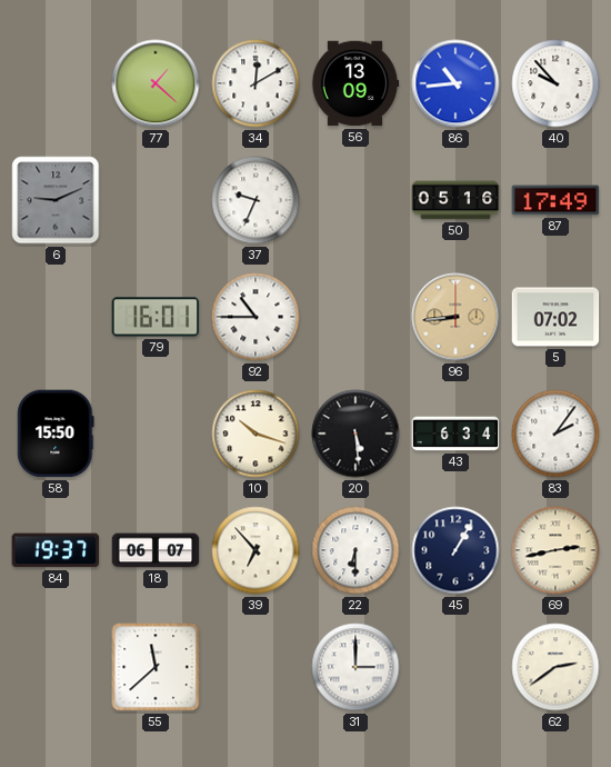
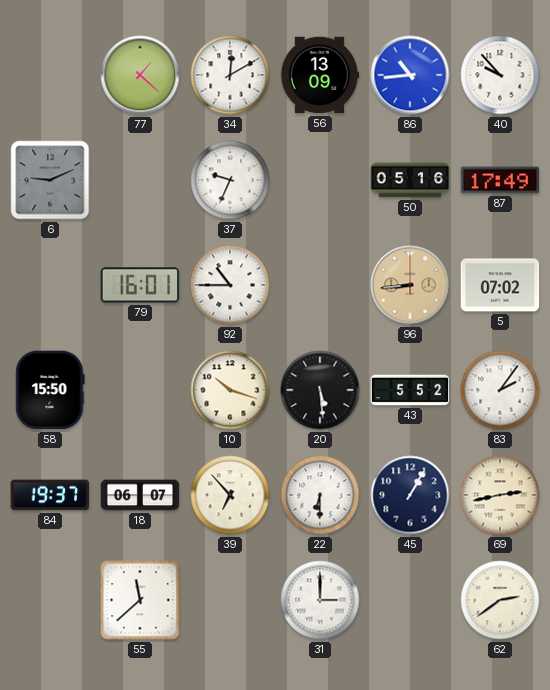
43: 6:34 -> 5:52 (410, 390)
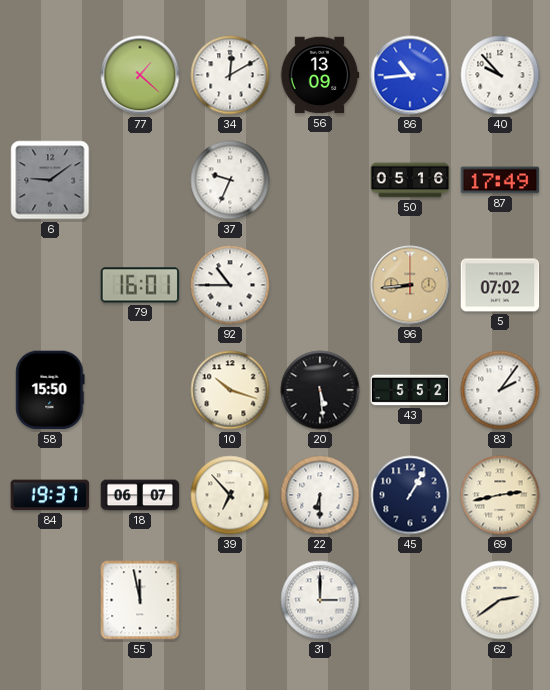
6: 9:11 -> 9:09 (50, 180)
55: 11:38 -> 11:58 (140, 600)
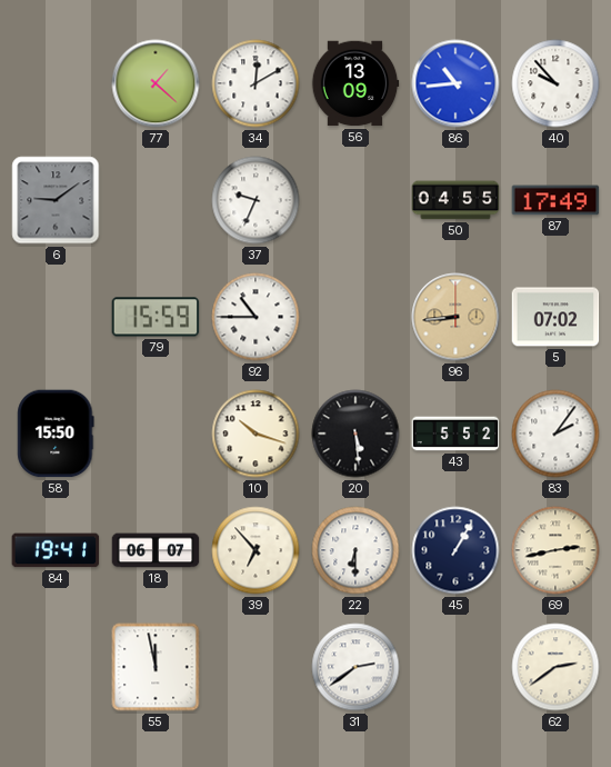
50: 05:16 -> 04:55 (455, 200)
79: 16:01 -> 15:59 (156, 317)
84: 19:37 -> 19:41 (56, 550)
31: 3:00 -> 2:39 (355, 667)
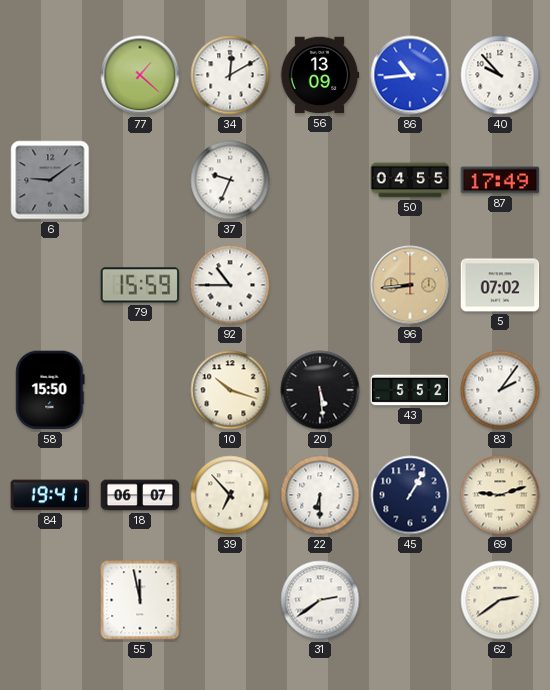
69: 2:43 -> 9:12 (500, 495)
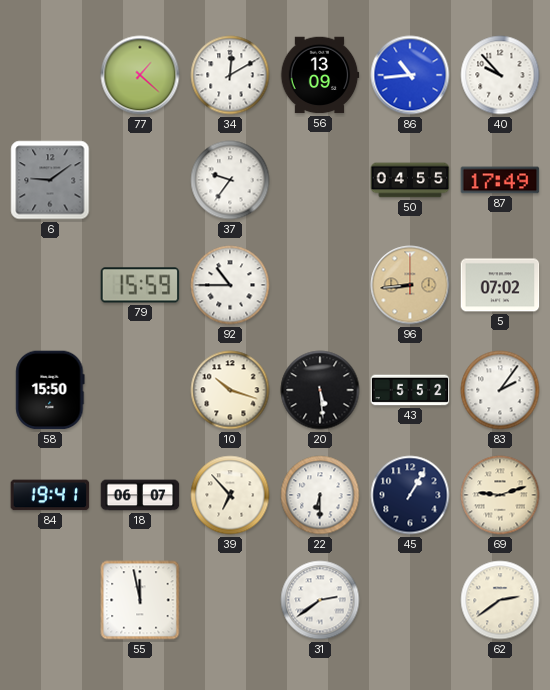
37: 9:34 -> 9:36 (230, 180)
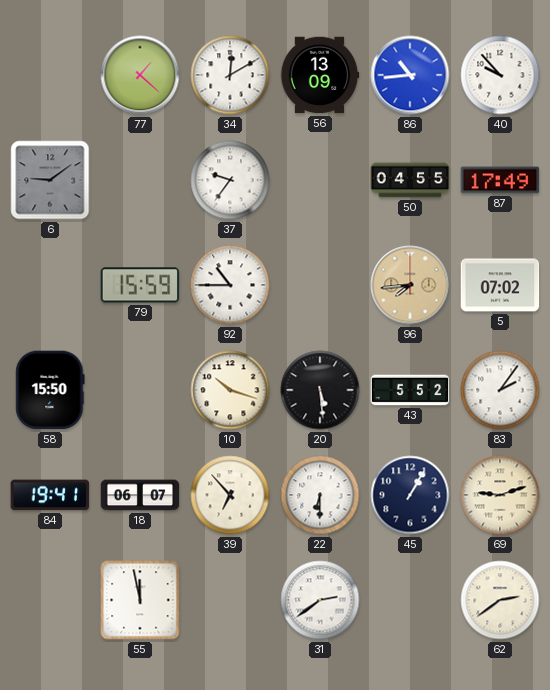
96: 8:44 -> 7:44 (410, 285)
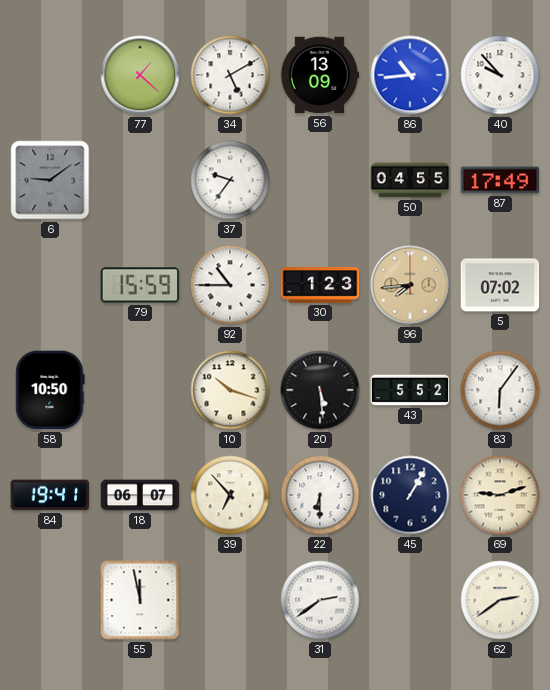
34: 12:10 -> 5:10 (230, 75)
30: none -> 1:23 (320, 285)
58: 15:50 -> 10:50 (50, 390)
83: 2:06 -> 6:06 (500, 390)
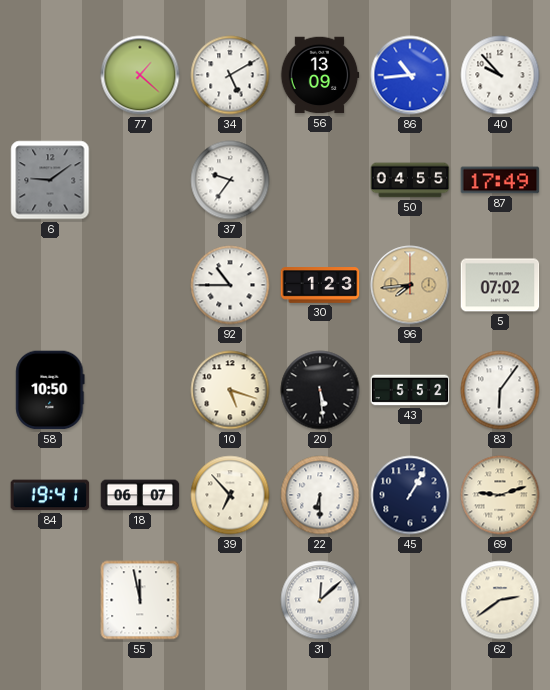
79: 15:59 -> none (140, 285)
10: 10:18 -> 5:18 (230, 390)
31: 2:39 -> 12:08 (320, 600)
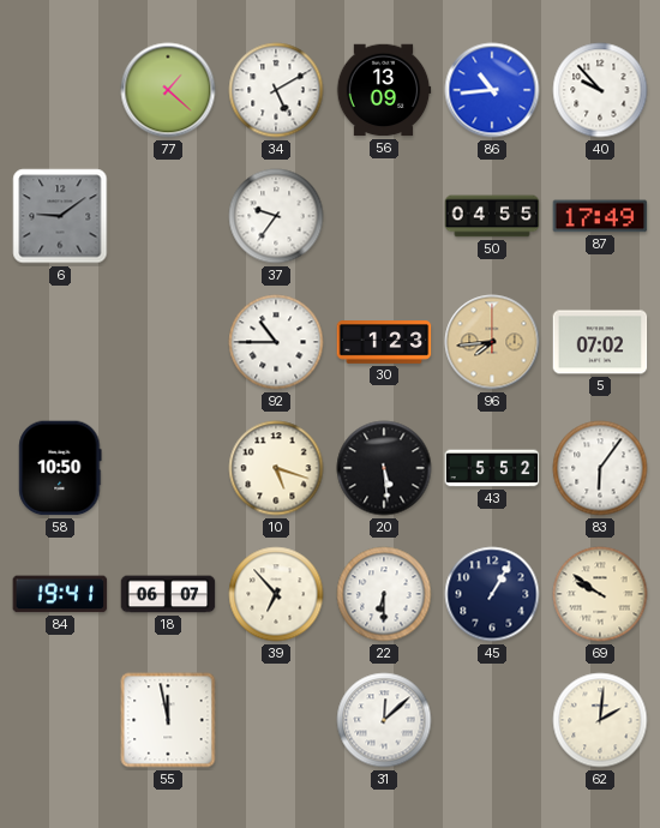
69: 9:12 -> 9:51 (600, 594)
62: 2:39 -> 2:01 (600, 720)
